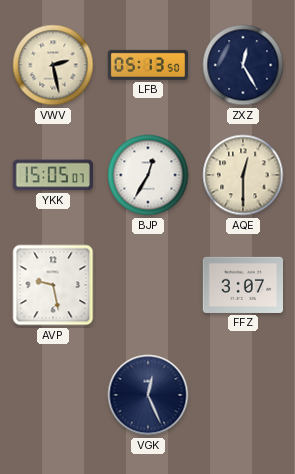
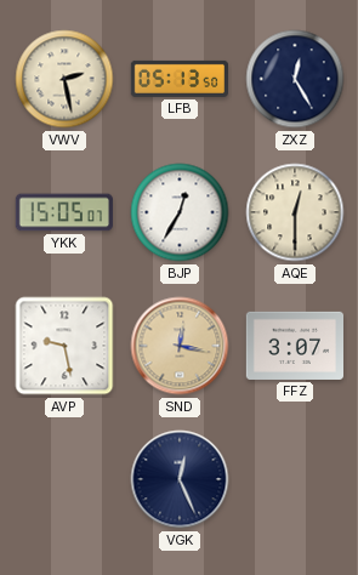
SND: none -> 12:17 (180, 346)
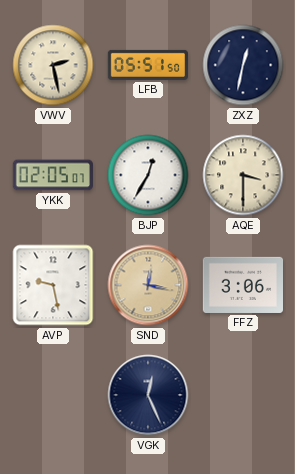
LFB: 05:13 -> 05:51 (147, 65)
ZXZ: 12:25 -> 12:32 (243, 65)
YKK: 15:05 -> 02:05 (52, 175)
AQE: 12:30 -> 3:30 (243, 175)
FFZ: 3:07 -> 3:06 (242, 285)
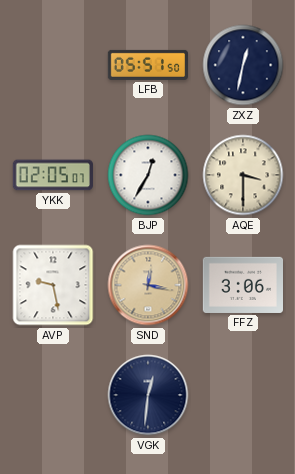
VWV: 2:28 -> none (53, 65)
VGK: 12:26 -> 12:31 (148, 395)
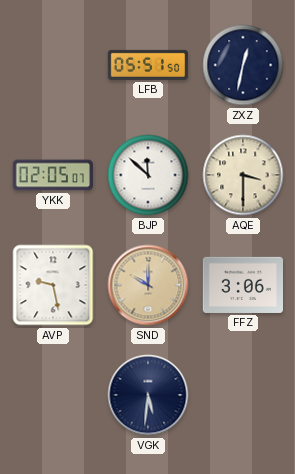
BJP: 12:35 -> 11:52 (148, 175)
SND: 12:17 -> 10:00 (148, 285)
VGK: 12:31 -> 5:31 (148, 395)
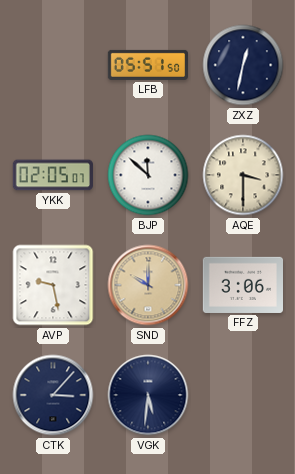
CTK: none -> 3:07 (53, 395)
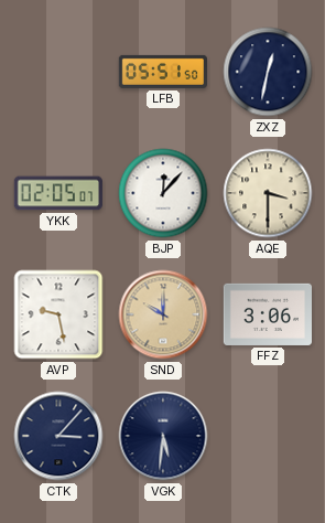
BJP: 11:52 -> 12:07 (163, 193)
